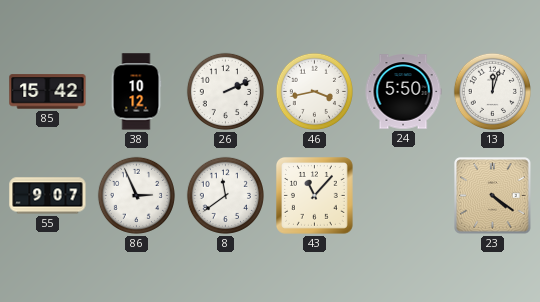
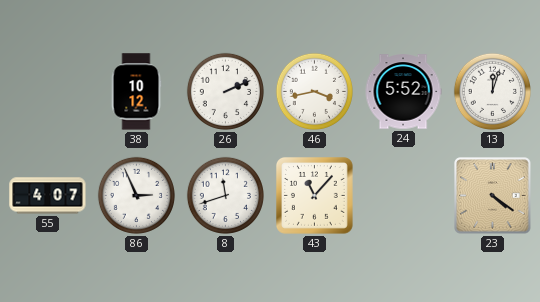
85: 15:42 -> none (48, 92)
24: 5:50 -> 5:52 (403, 92)
55: 9:07 -> 4:07 (48, 196)
8: 11:39 -> 11:42 (225, 195)
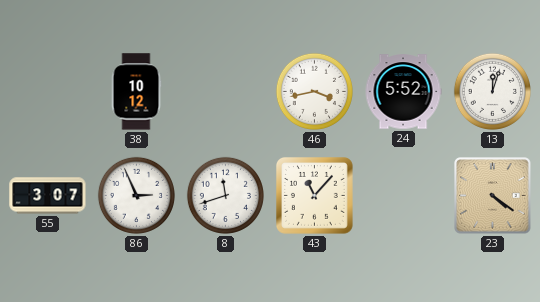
26: 2:11 -> none (225, 91)
55: 4:07 -> 3:07 (48, 196)
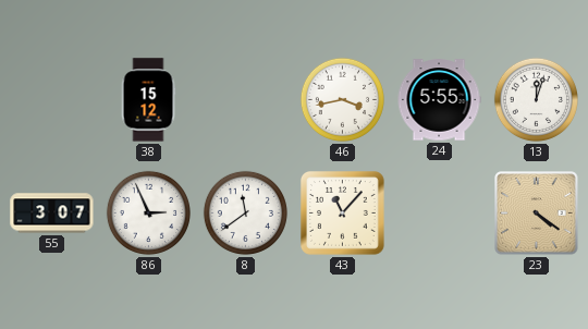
38: 10:12 -> 15:12 (148, 100)
24: 5:52 -> 5:55 (439, 100)
8: 11:42 -> 11:39 (245, 212)
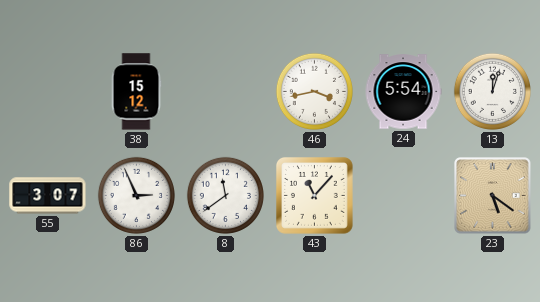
24: 5:55 -> 5:54 (403, 92)
23: 4:21 -> 5:21 (493, 196)
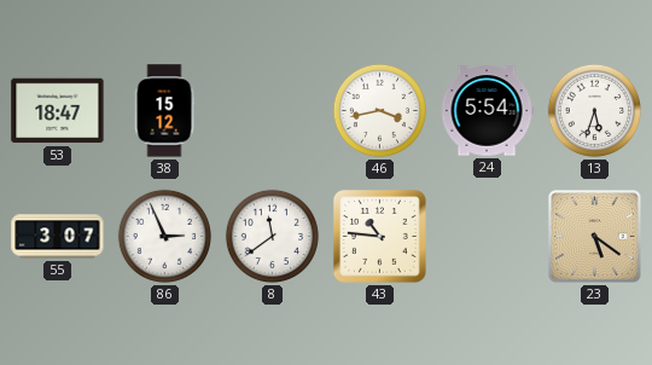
53: none -> 18:47 (58, 111)
13: 12:03 -> 5:33 (594, 110)
43: 11:07 -> 10:46 (380, 237)
